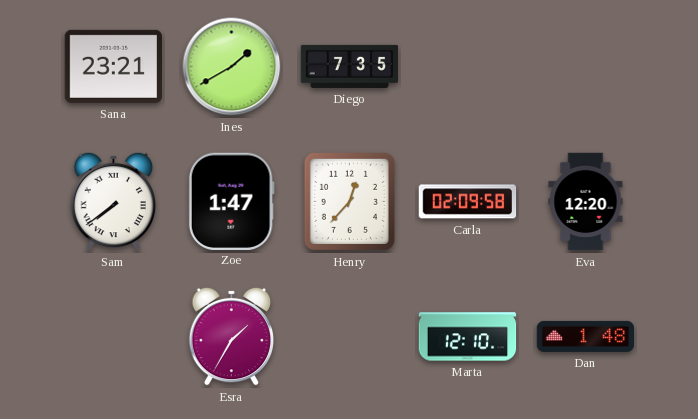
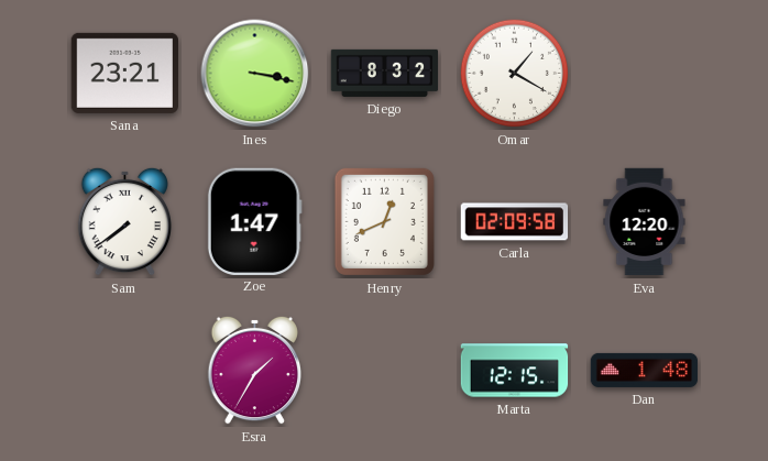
Ines: 1:40 -> 3:17 (255, 74)
Diego: 7:35 -> 8:32 (385, 73)
Omar: none -> 1:20 (515, 74)
Henry: 12:37 -> 12:41 (384, 221)
Marta: 12:10 -> 12:15 (515, 371)
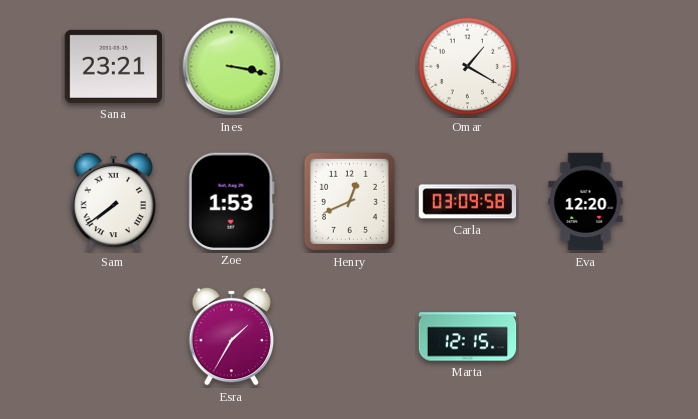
Diego: 8:32 -> none (385, 73)
Zoe: 1:47 -> 1:53 (231, 201)
Carla: 02:09 -> 03:09 (468, 202)
Dan: 1:48 -> none (645, 370)
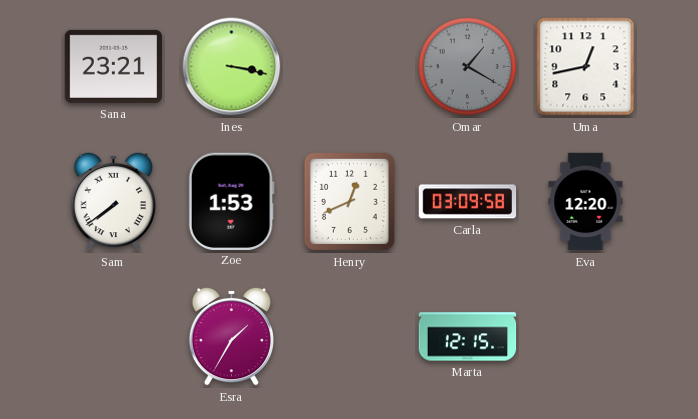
Omar dial: white -> grey (468, 67)
Uma: none -> 12:43 (586, 67)
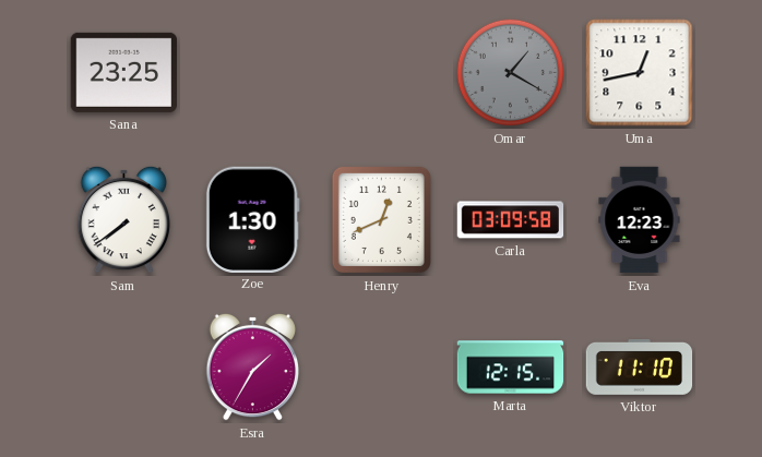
Sana: 23:21 -> 23:25 (123, 72)
Ines: 3:17 -> none (232, 67)
Zoe: 1:53 -> 1:30 (252, 219)
Eva: 12:20 -> 12:23 (640, 220)
Viktor: none -> 11:10 (640, 366)
